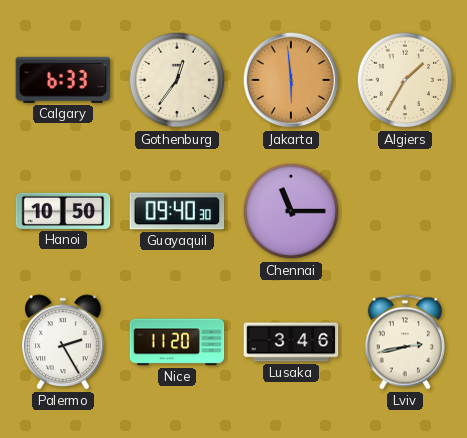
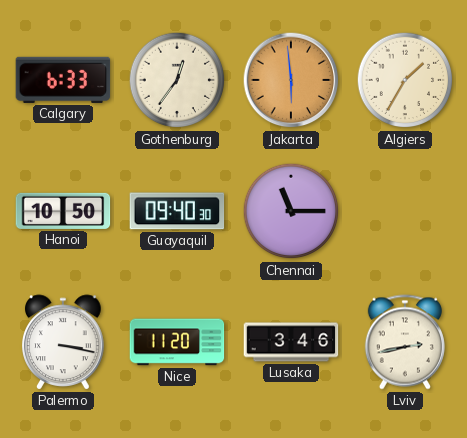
Palermo: 2:25 -> 3:17 (63, 342)
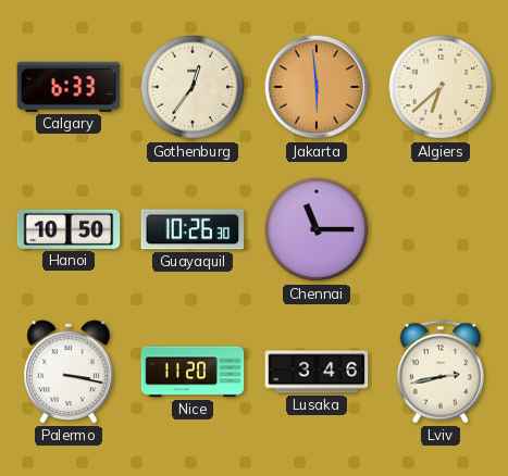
Algiers: 1:35 -> 6:38 (441, 87)
Guayaquil: 09:40 -> 10:26 (193, 229)
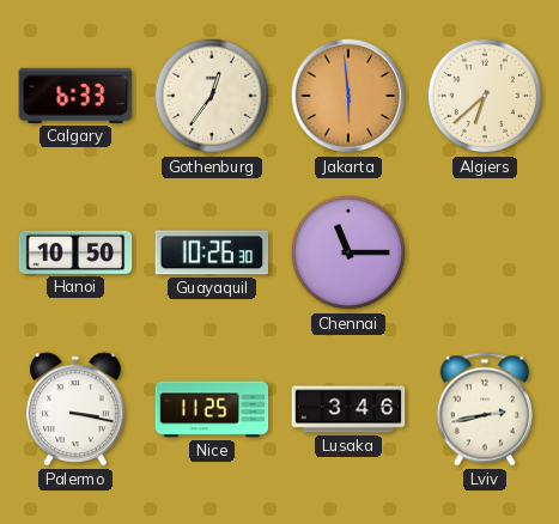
Nice: 11:20 -> 11:25 (212, 409)
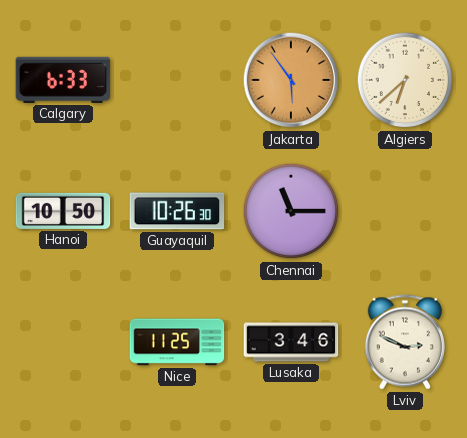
Gothenburg: 12:36 -> none (212, 96)
Jakarta: 5:59 -> 5:54 (291, 80)
Palermo: 3:17 -> none (75, 409)
Lviv: 2:43 -> 2:49 (405, 342)
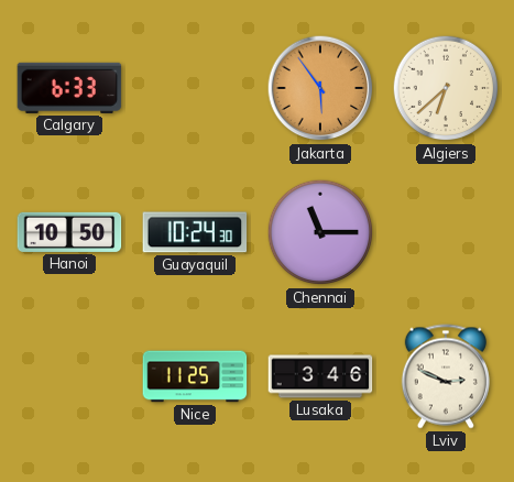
Guayaquil: 10:26 -> 10:24 (195, 232)
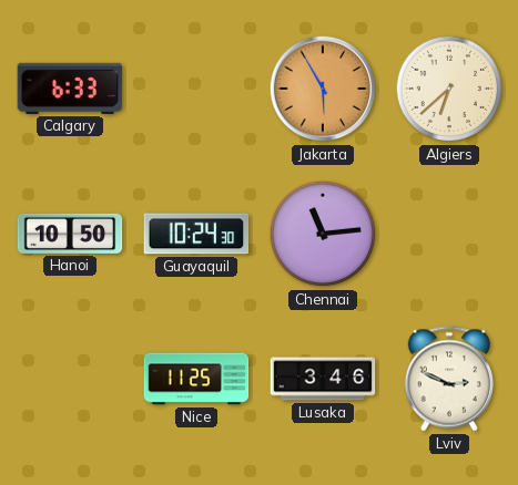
Jakarta: 5:54 -> 5:55 (323, 89)
Chennai: 11:15 -> 11:14 (323, 234)
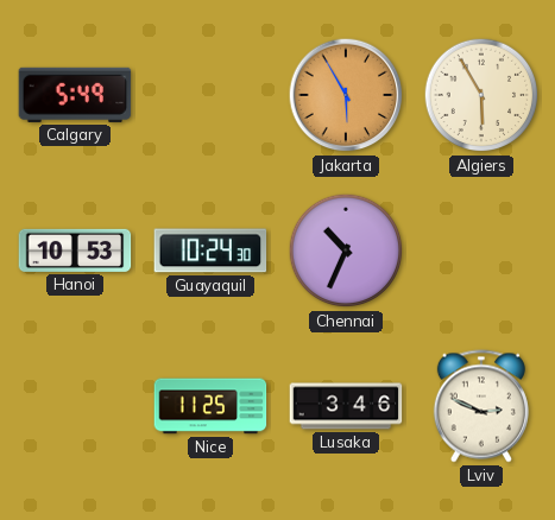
Calgary: 6:33 -> 5:49 (75, 95)
Algiers: 6:38 -> 5:55 (481, 95)
Hanoi: 10:50 -> 10:53 (75, 251)
Chennai: 11:14 -> 10:34 (346, 251)
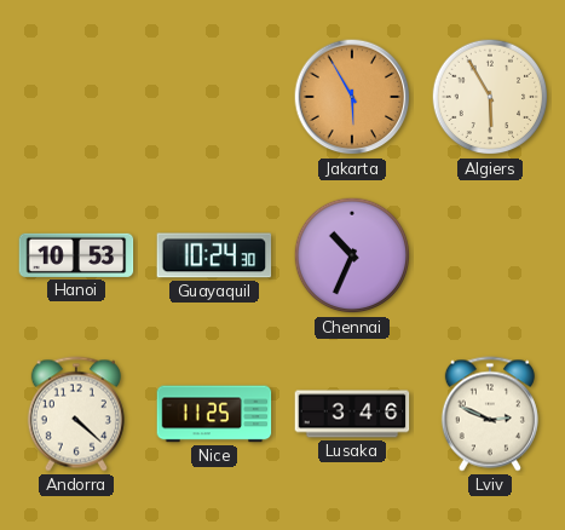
Calgary: 5:49 -> none (75, 95)
Andorra: none -> 4:22 (76, 414)
